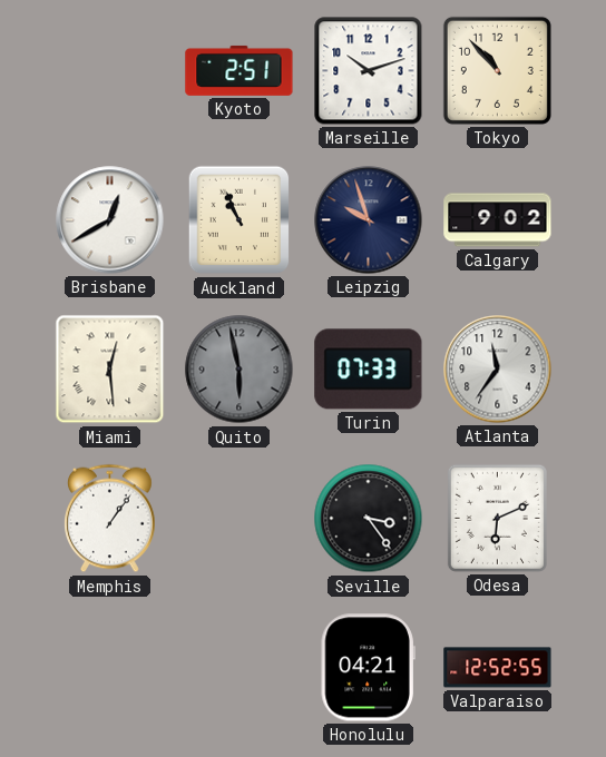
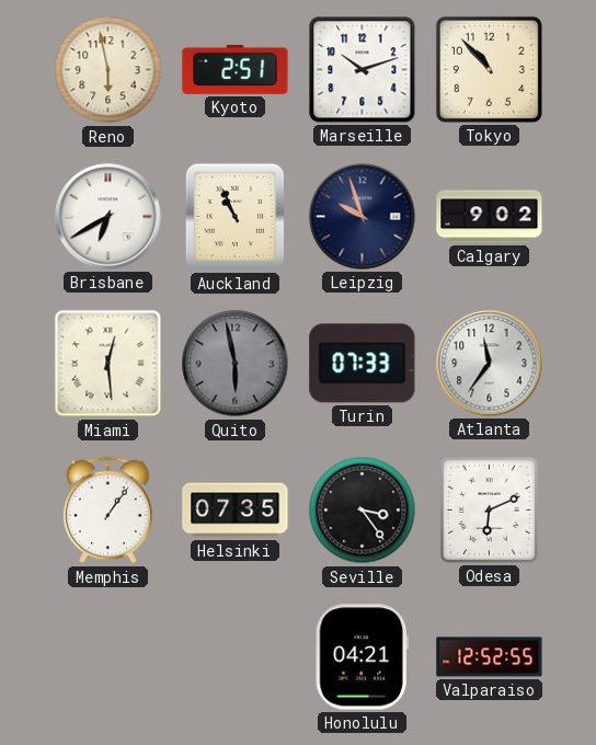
Reno: none -> 5:58 (108, 70)
Brisbane: 12:40 -> 6:40 (108, 217)
Helsinki: none -> 07:35 (236, 511)
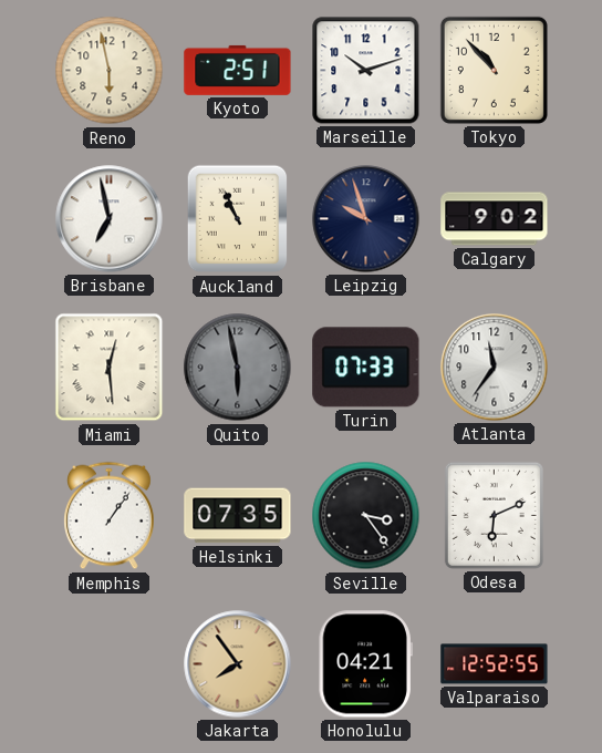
Brisbane: 6:40 -> 6:58 (110, 219)
Jakarta: none -> 7:54 (238, 664)
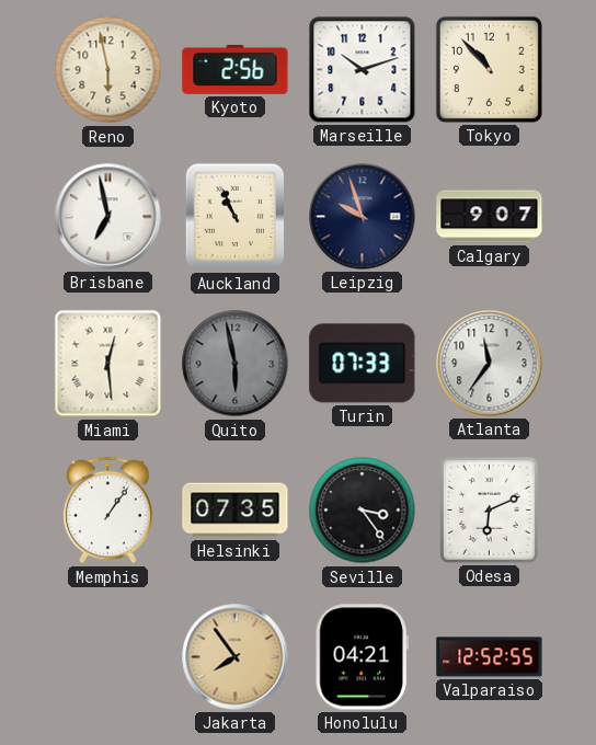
Kyoto: 2:51 -> 2:56 (236, 69)
Calgary: 9:02 -> 9:07 (490, 217)
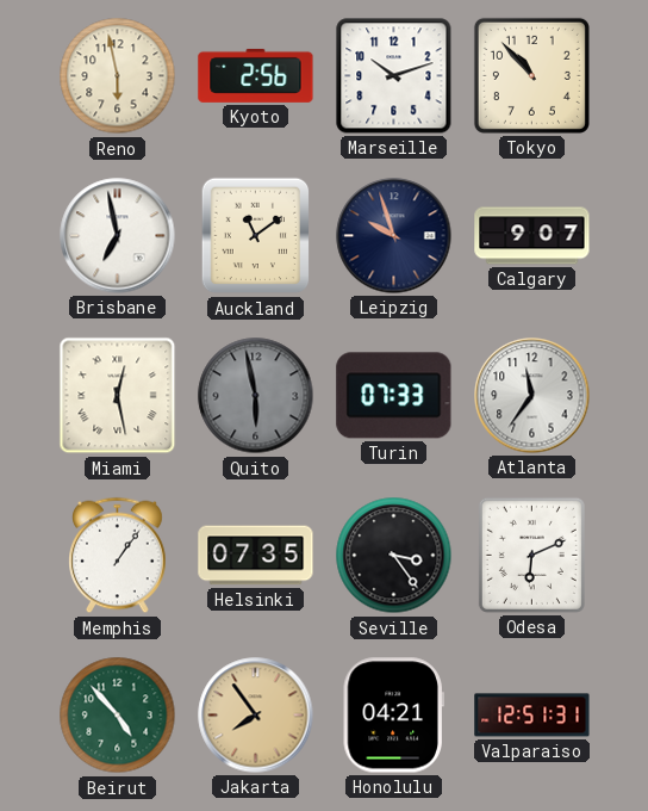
Auckland: 10:56 -> 11:09 (256, 236)
Miami: 12:29 -> 12:28 (118, 396)
Beirut: none -> 4:53 (118, 716)
Valparaiso: 12:52 -> 12:51 (532, 716)
